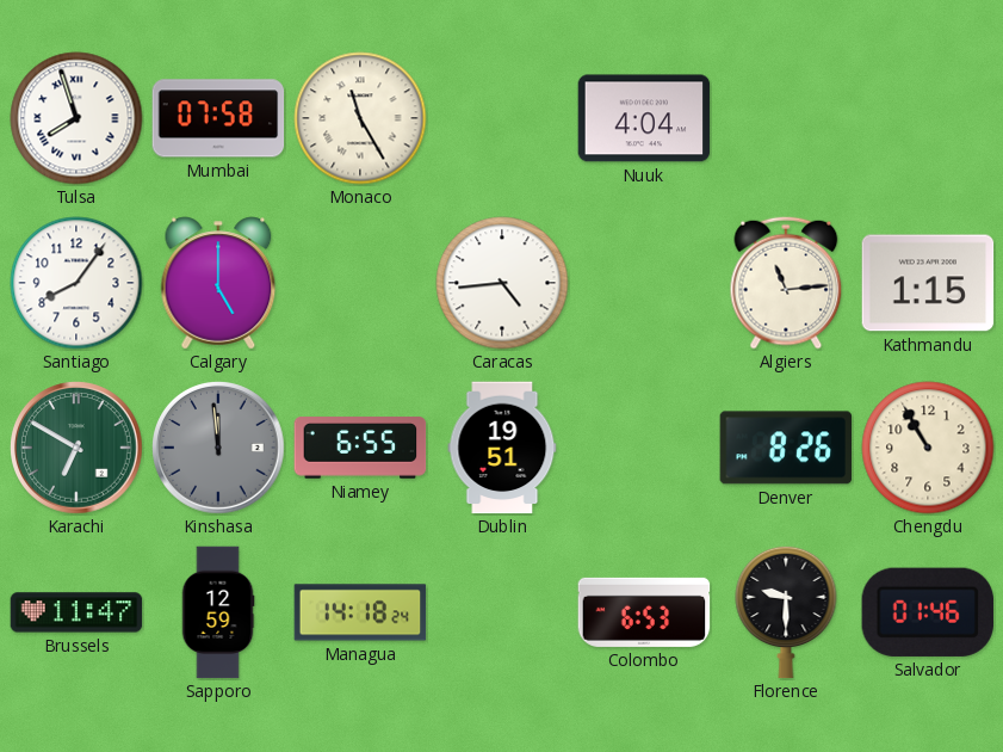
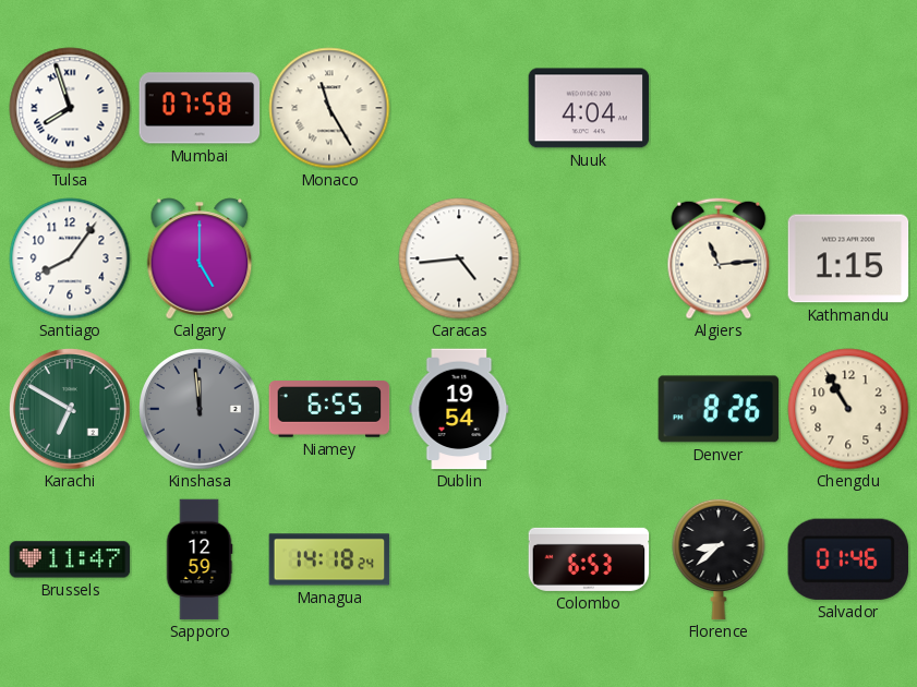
Dublin: 19:51 -> 19:54 (459, 409)
Florence: 9:30 -> 8:38 (719, 559)
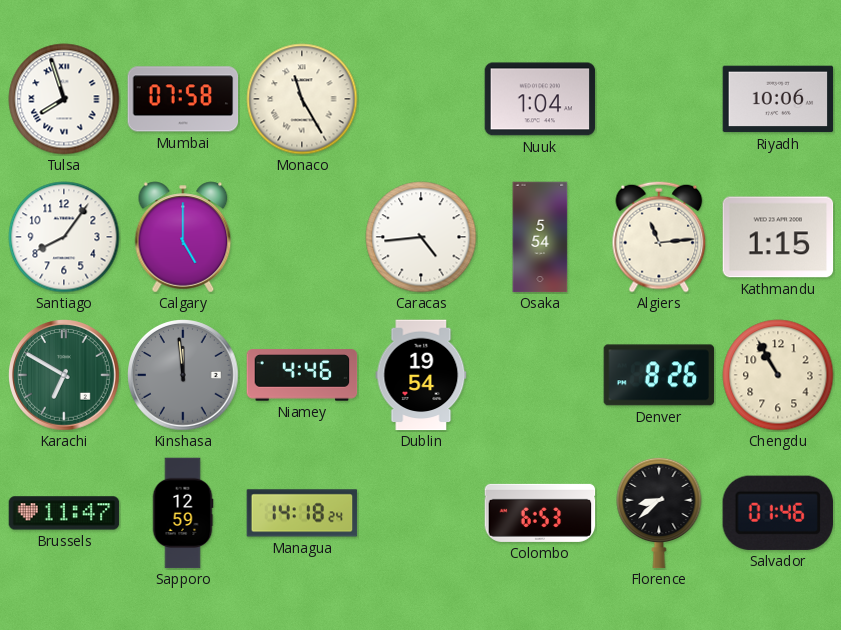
Nuuk: 4:04 -> 1:04 (540, 99)
Riyadh: none -> 10:06 (778, 99)
Osaka: none -> 5:54 (540, 237)
Niamey: 6:55 -> 4:46 (302, 375)
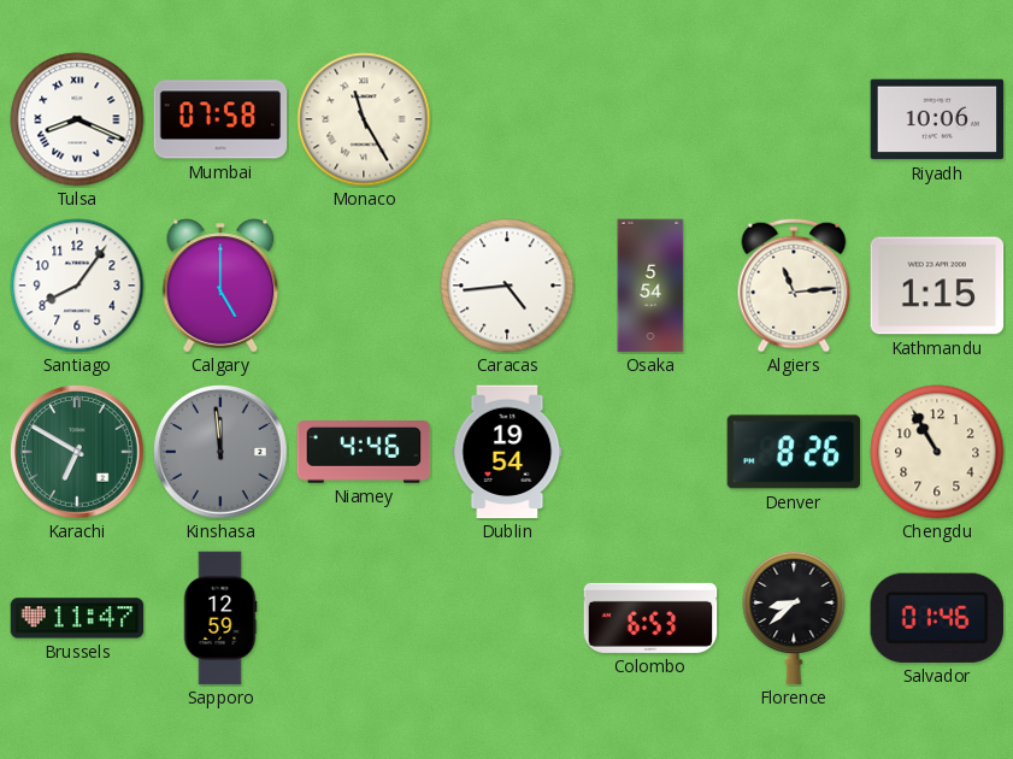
Tulsa: 7:57 -> 8:19 (77, 119)
Nuuk: 1:04 -> none (540, 99)
Managua: 14:18 -> none (302, 513)
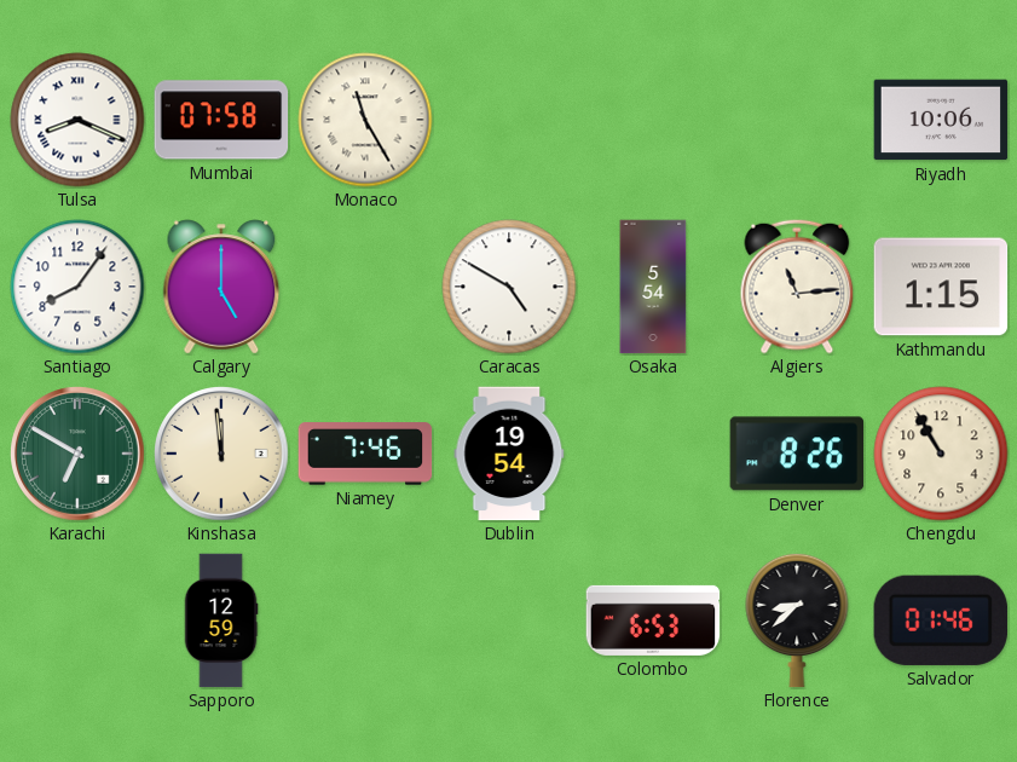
Caracas: 4:44 -> 4:50 (509, 287)
Kinshasa dial: grey -> cream (223, 455)
Niamey: 4:46 -> 7:46 (365, 454)
Brussels: 11:47 -> none (77, 618)
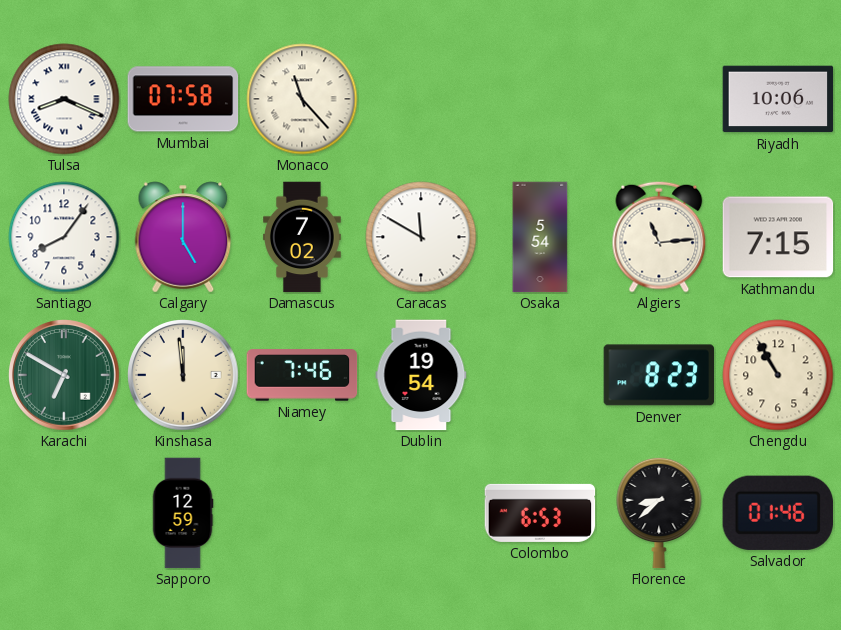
Monaco: 11:25 -> 11:23 (302, 99)
Damascus: none -> 7:02 (303, 237)
Caracas: 4:50 -> 11:50 (421, 237)
Kathmandu: 1:15 -> 7:15 (778, 237)
Denver: 8:26 -> 8:23 (659, 375)
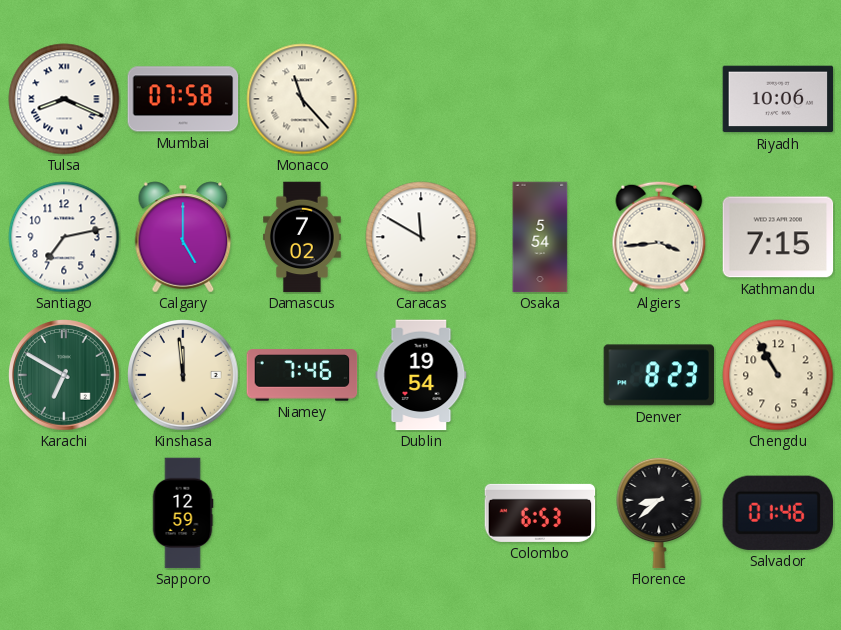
Santiago: 8:06 -> 7:13 (64, 237)
Algiers: 11:14 -> 3:44 (659, 237)
